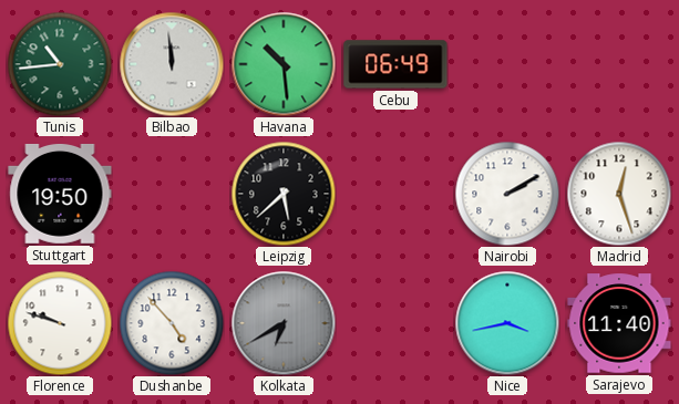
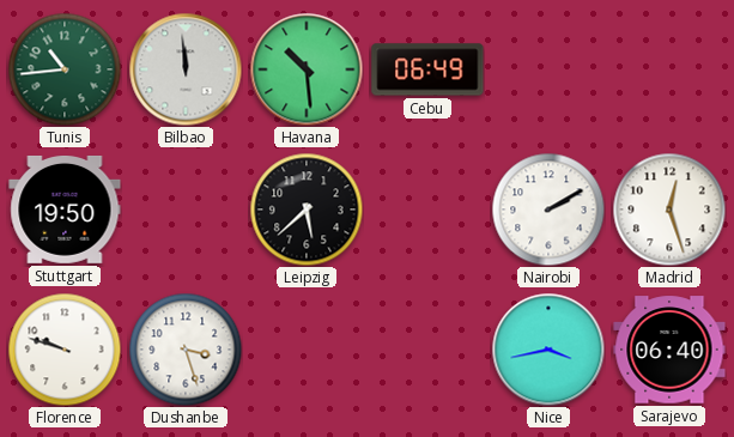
Dushanbe: 4:53 -> 3:27 (186, 350)
Kolkata: 6:40 -> none (284, 323)
Sarajevo: 11:40 -> 06:40 (669, 350)
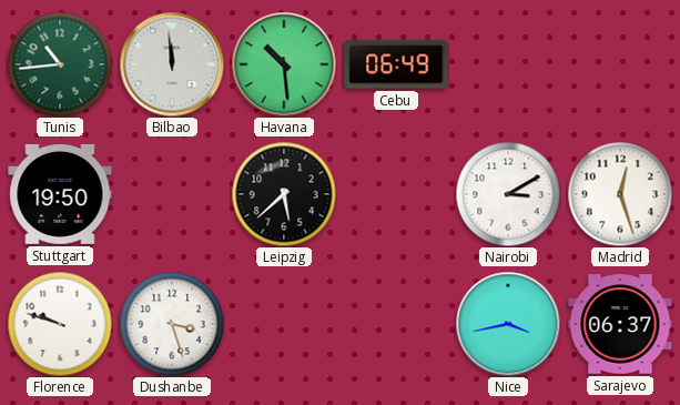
Nairobi: 2:10 -> 3:10 (508, 194)
Sarajevo: 06:40 -> 06:37 (620, 324)
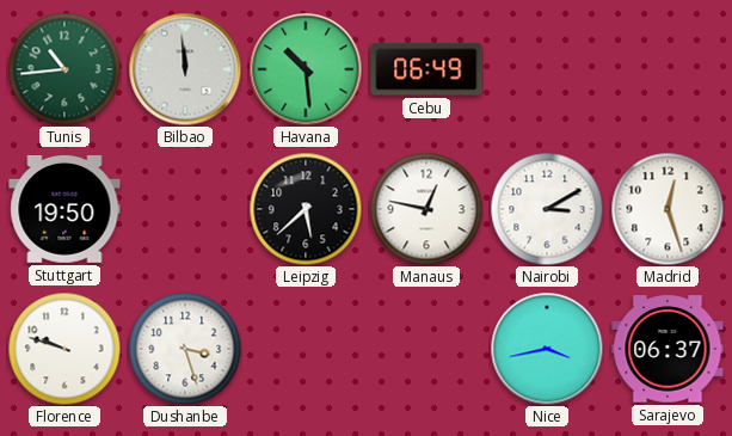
Manaus: none -> 12:47 (426, 209)
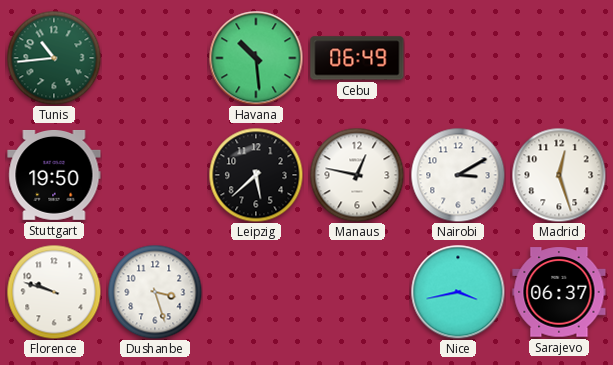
Bilbao: 11:59 -> none (185, 69)
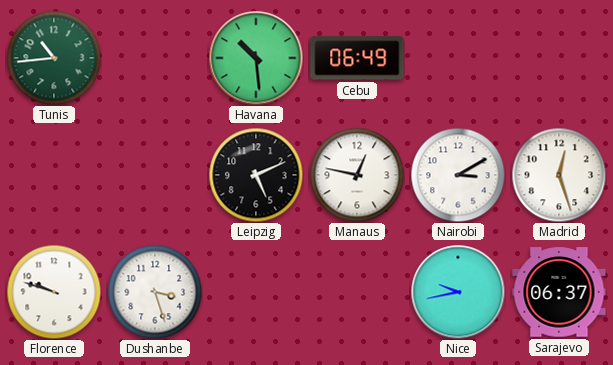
Stuttgart: 19:50 -> none (54, 175)
Leipzig: 5:38 -> 5:11 (256, 175)
Nice: 3:43 -> 9:43 (458, 292)
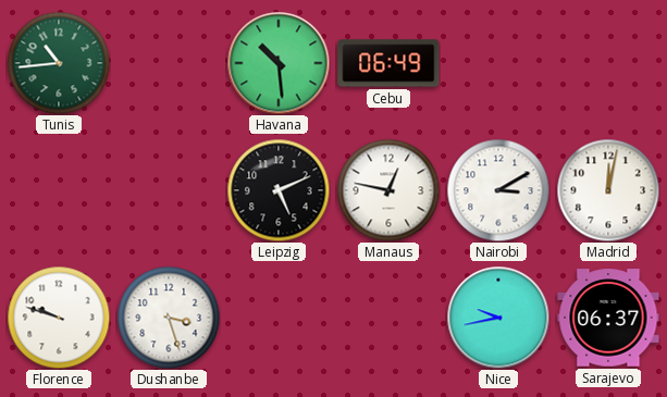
Madrid: 12:27 -> 12:02 (608, 190)
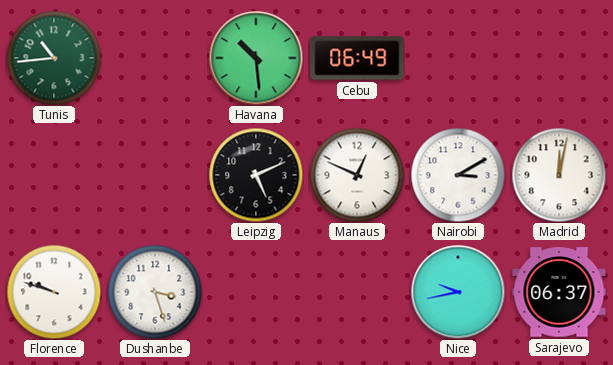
Manaus: 12:47 -> 12:49 (357, 175)
